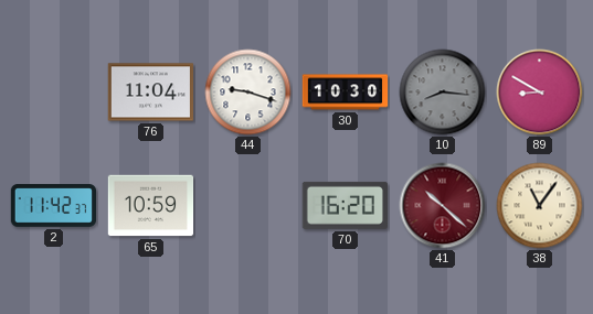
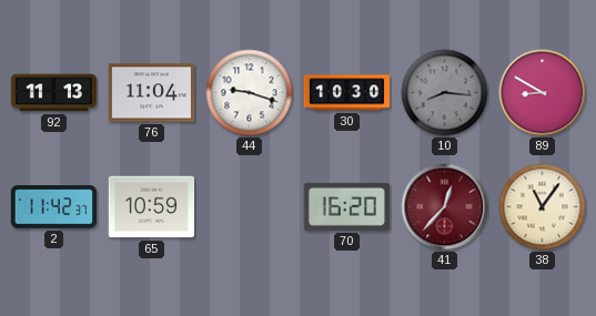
92: none -> 11:13 (54, 93)
41: 10:22 -> 12:37 (445, 207)
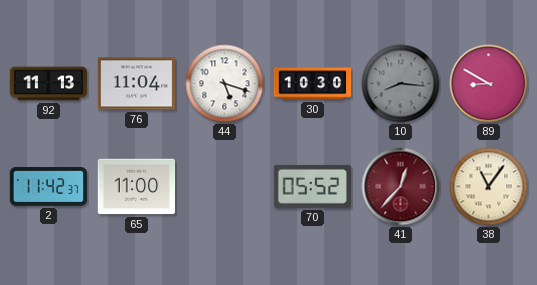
44: 9:18 -> 5:18 (225, 84)
65: 10:59 -> 11:00 (137, 187)
70: 16:20 -> 05:52 (312, 186)
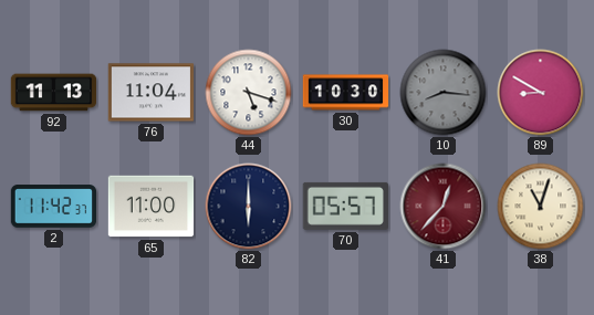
82: none -> 6:00 (249, 207)
70: 05:52 -> 05:57 (345, 206)
38: 11:06 -> 11:03 (541, 207)
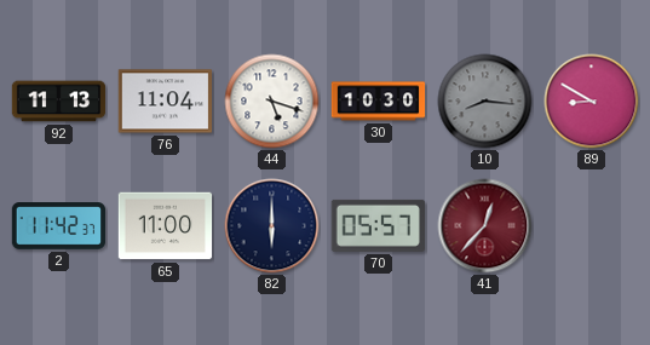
38: 11:03 -> none (541, 207)
